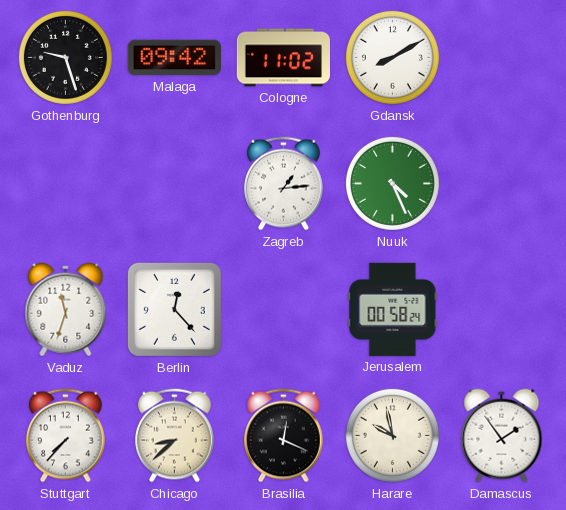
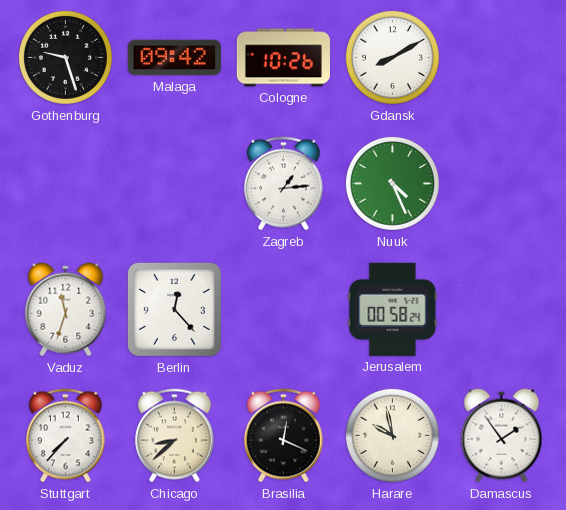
Cologne: 11:02 -> 10:26 (283, 58)
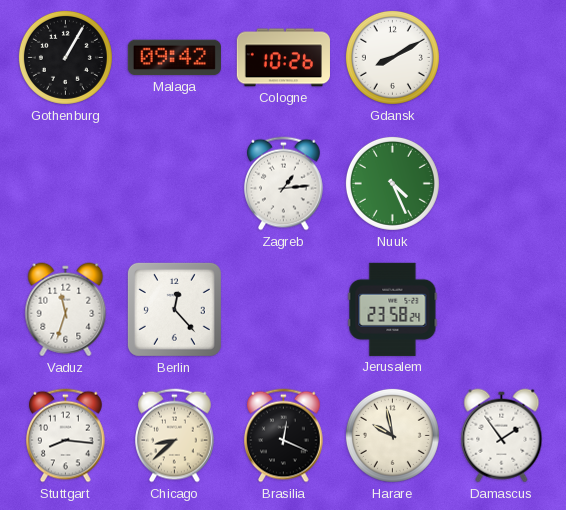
Gothenburg: 9:27 -> 1:05 (65, 57)
Jerusalem: 00:58 -> 23:58 (393, 309)
Stuttgart: 7:37 -> 8:16 (66, 436)
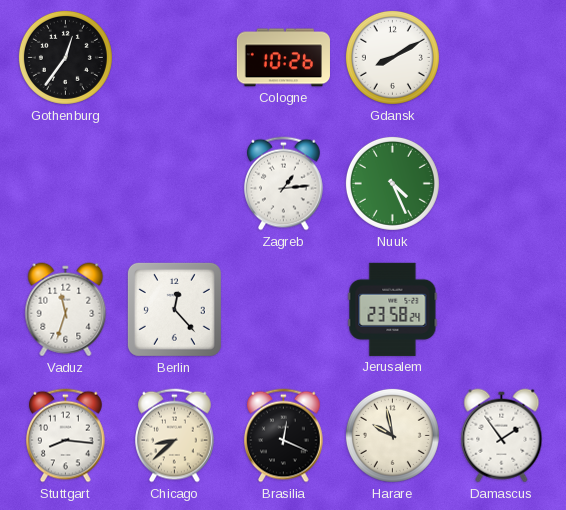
Gothenburg: 1:05 -> 12:36 (65, 57)
Malaga: 09:42 -> none (174, 58)
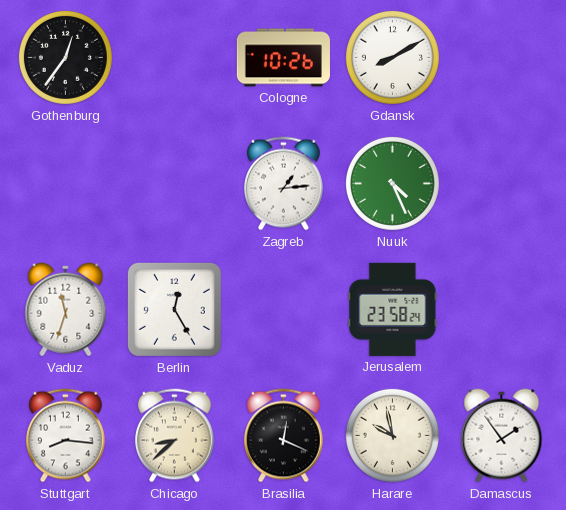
Berlin: 12:23 -> 12:25 (174, 309)
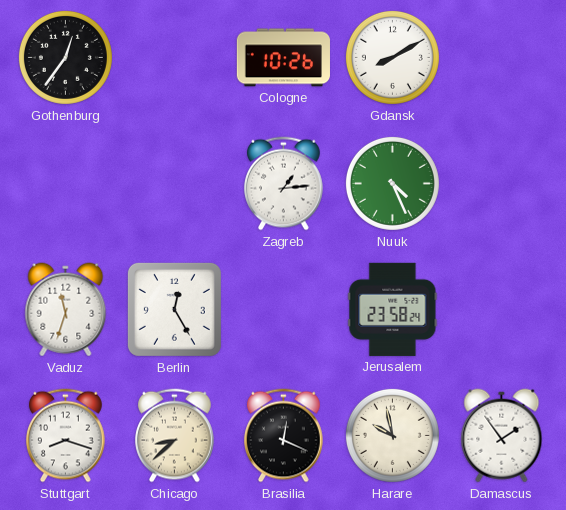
Stuttgart: 8:16 -> 8:18 (66, 436)
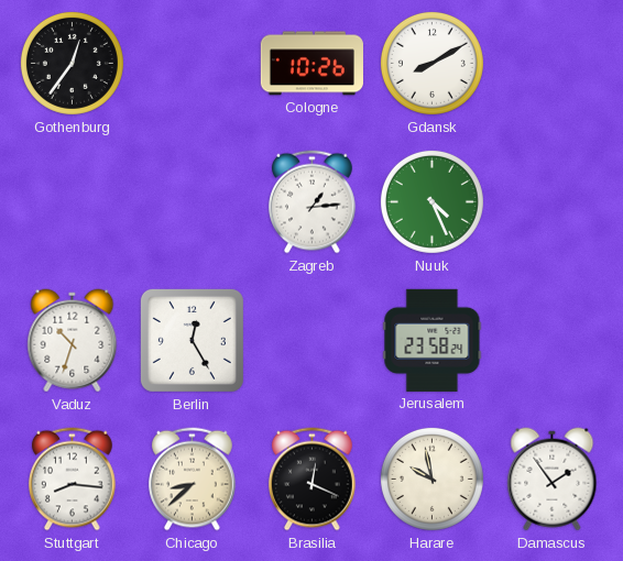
Vaduz: 11:33 -> 10:33 (73, 341)
Stuttgart: 8:18 -> 8:16 (73, 480)
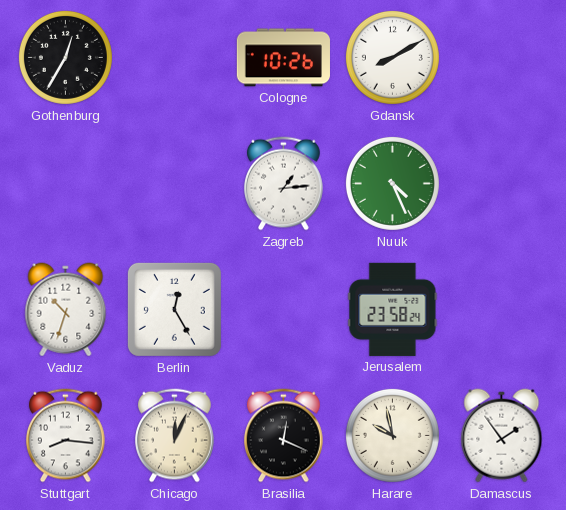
Gothenburg: 12:36 -> 12:35 (65, 57)
Chicago: 8:38 -> 12:04 (175, 436)
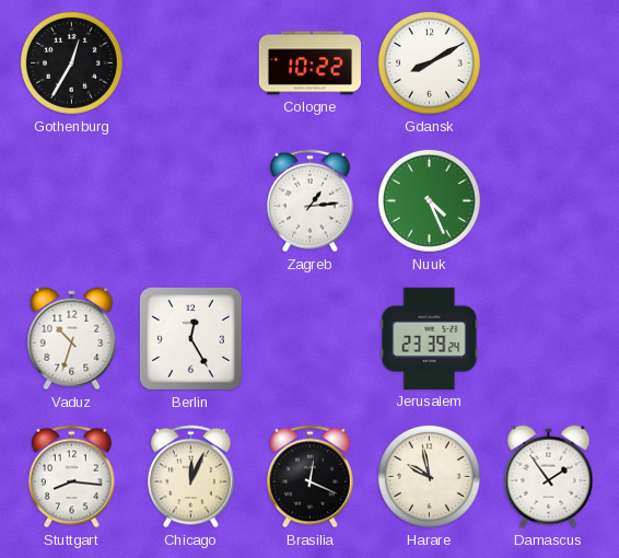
Cologne: 10:26 -> 10:22 (309, 63)
Jerusalem: 23:58 -> 23:39 (430, 338)
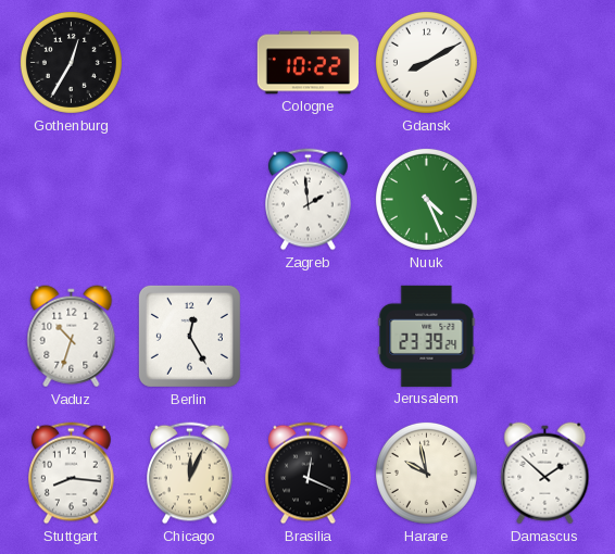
Zagreb: 1:14 -> 1:59 (309, 200)
Damascus: 1:54 -> 1:52 (545, 474)
